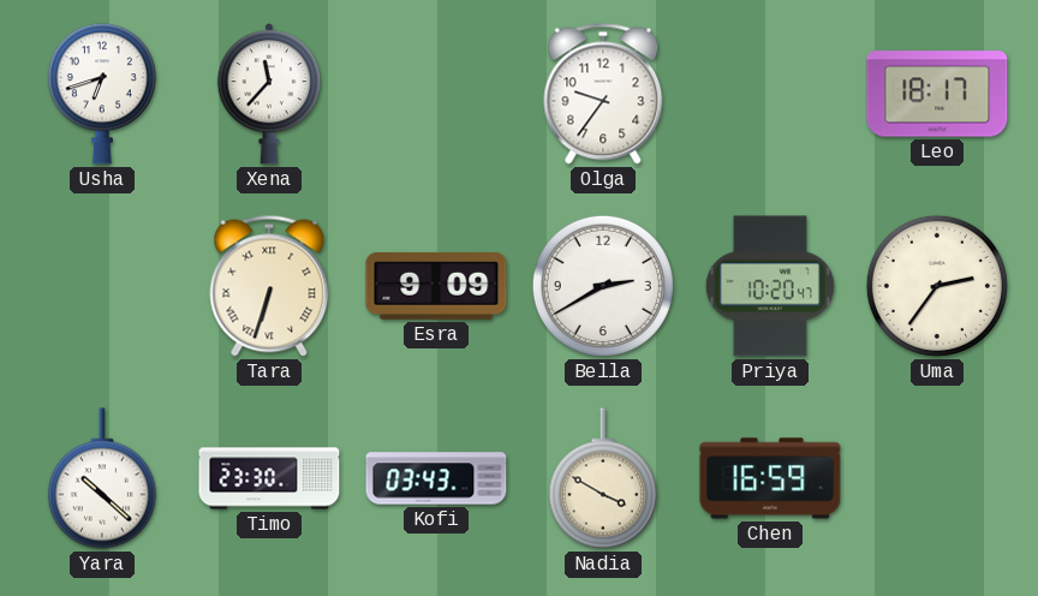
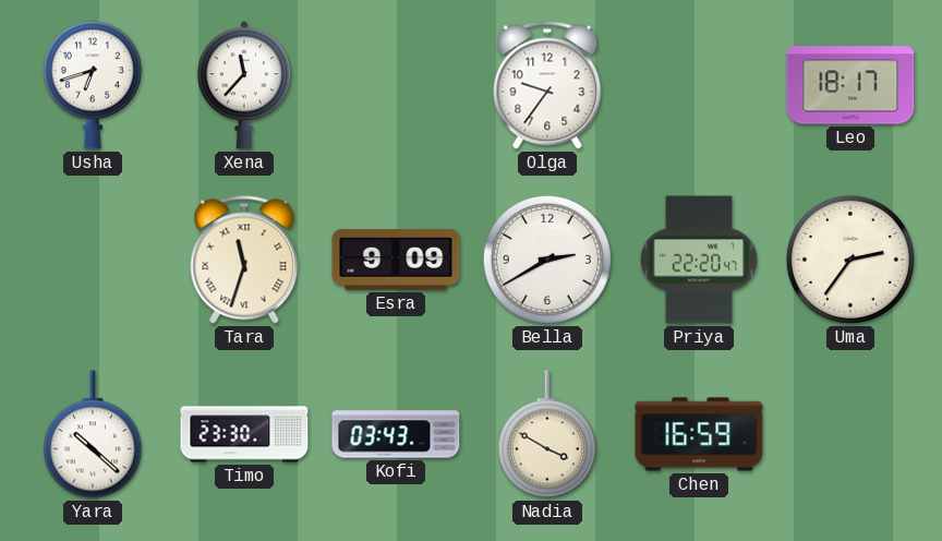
Tara: 6:33 -> 11:33 (244, 260)
Priya: 10:20 -> 22:20 (699, 260)
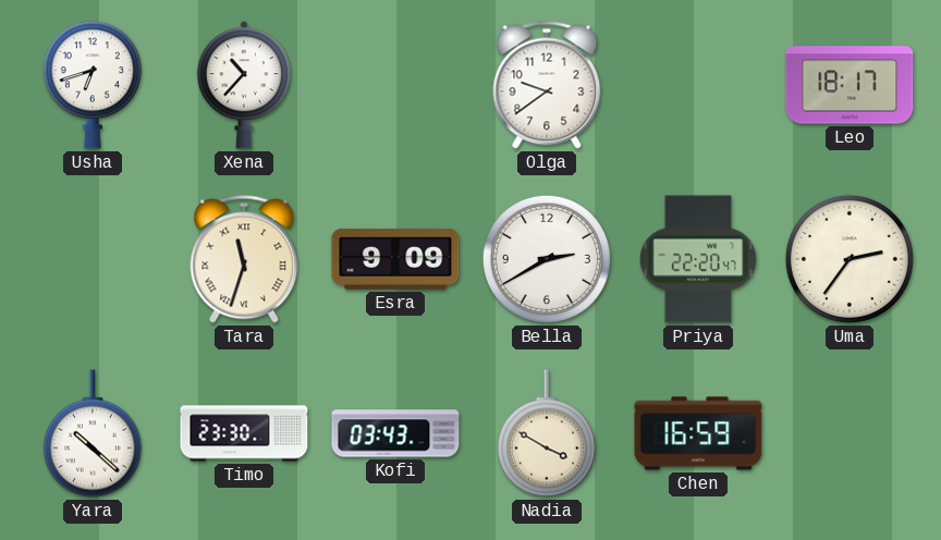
Xena: 11:37 -> 10:37 (244, 85)
Olga: 9:36 -> 9:39 (547, 85)
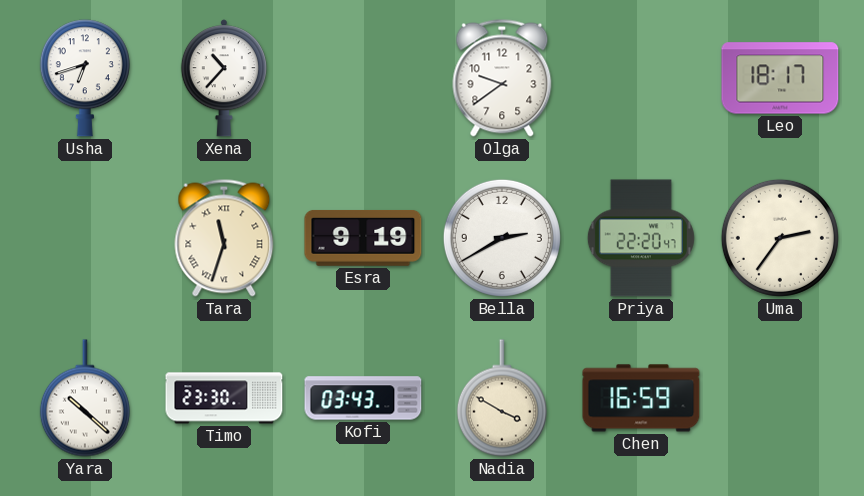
Esra: 9:09 -> 9:19 (363, 238)
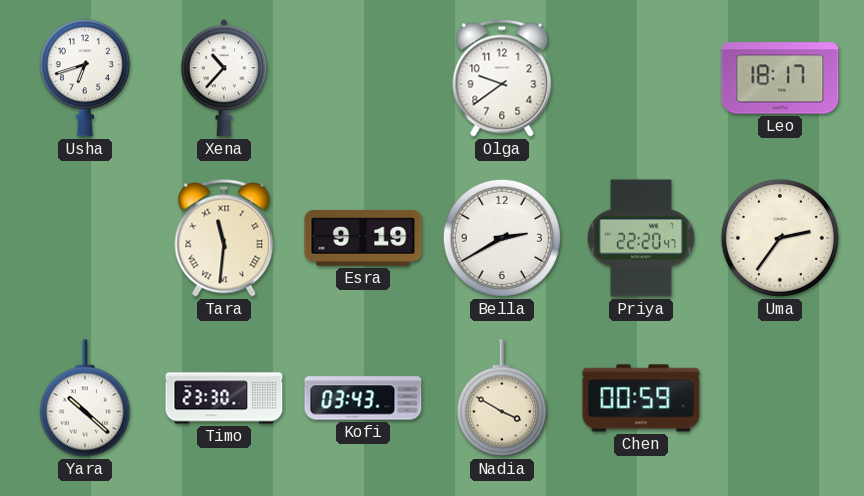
Tara: 11:33 -> 11:31 (224, 238)
Chen: 16:59 -> 00:59 (641, 398)
